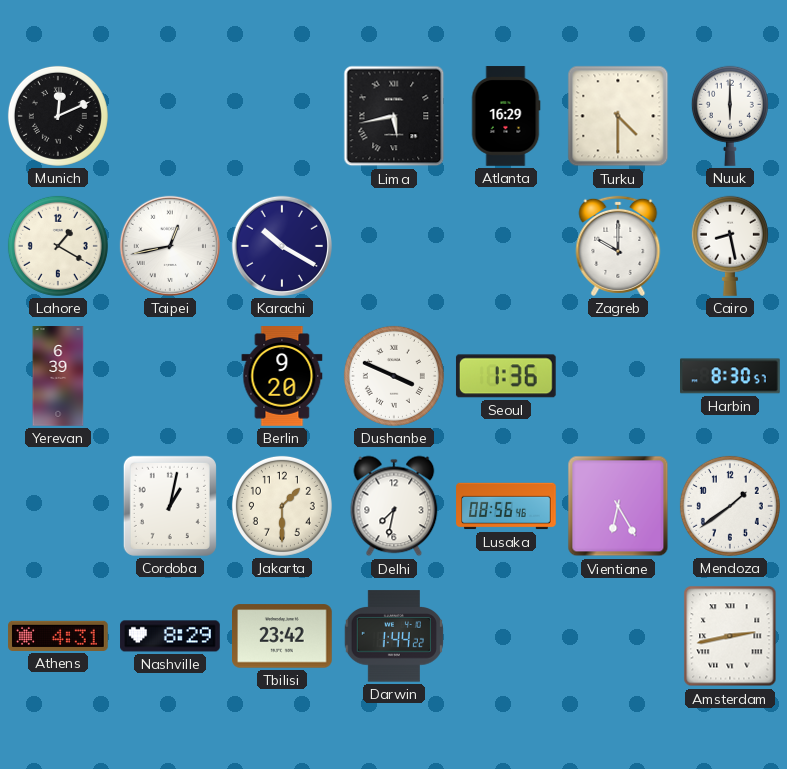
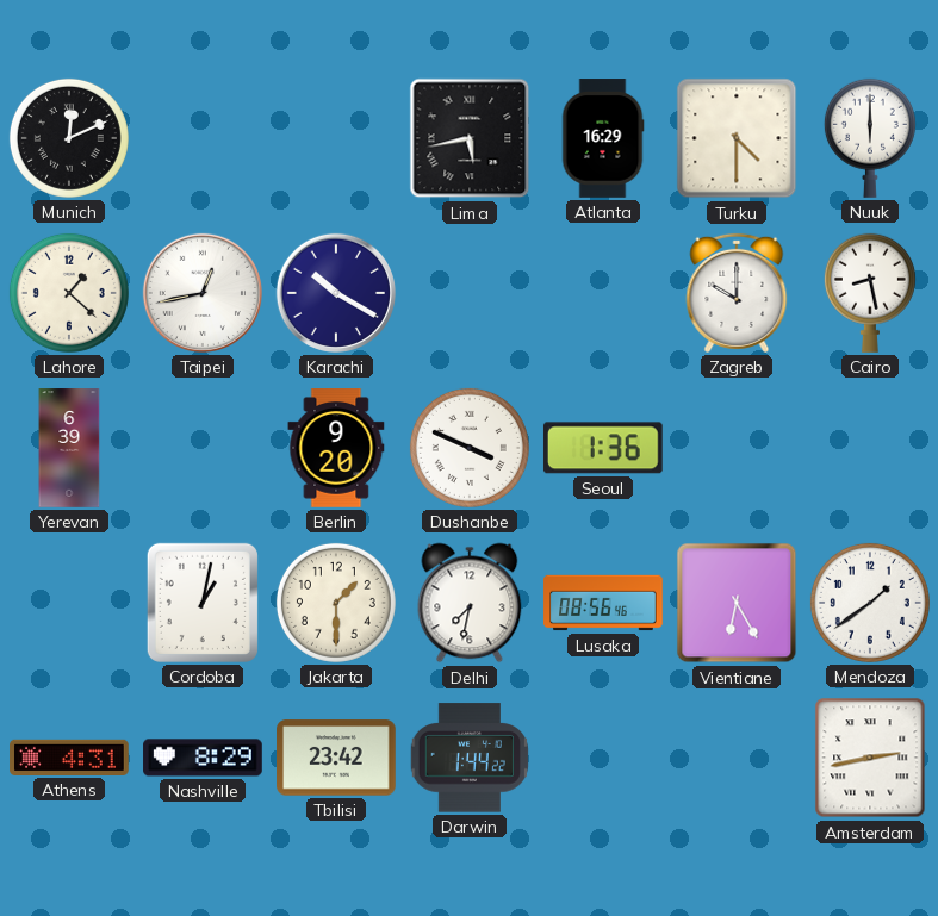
Lahore: 1:20 -> 1:22 (69, 293)
Harbin: 8:30 -> none (731, 376)
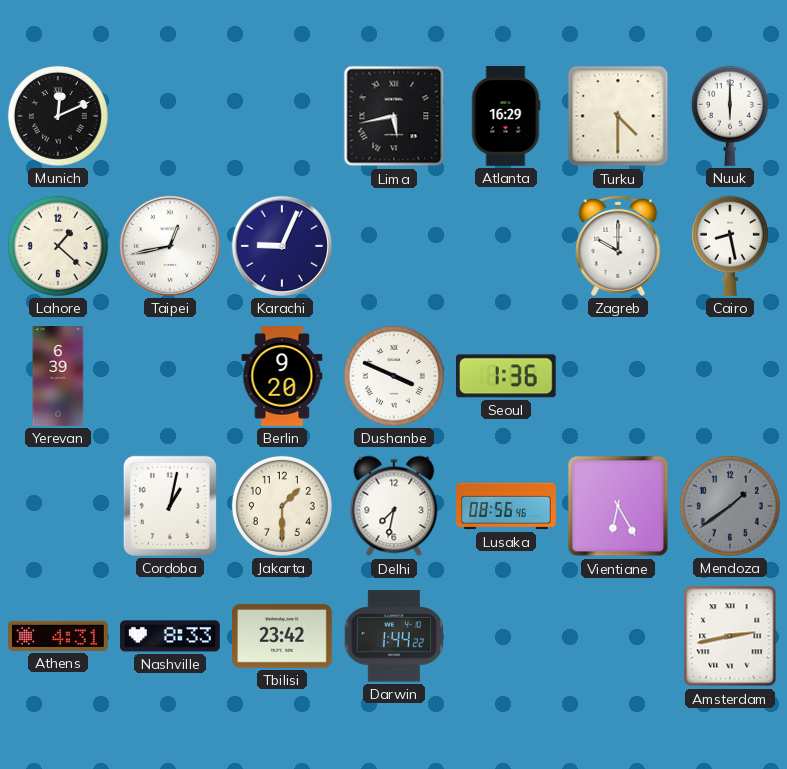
Karachi: 10:20 -> 9:04 (282, 246)
Mendoza dial: white -> grey (730, 506)
Nashville: 8:29 -> 8:33 (170, 636)
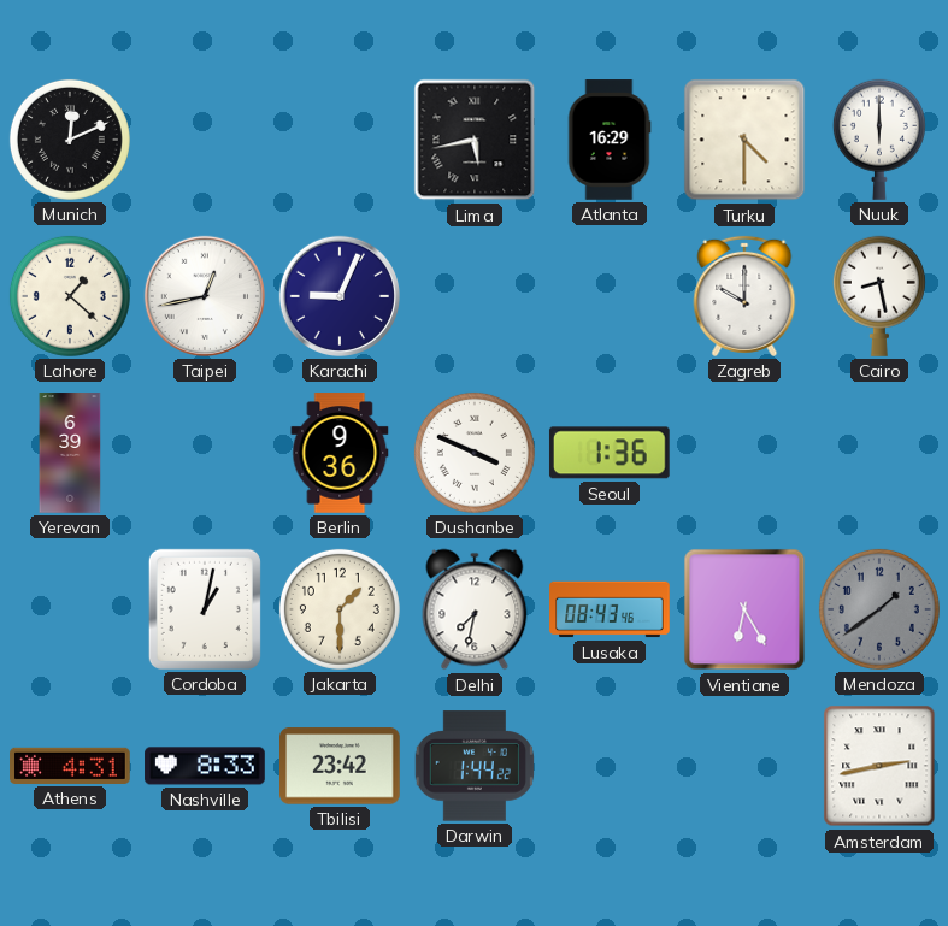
Berlin: 9:20 -> 9:36 (340, 453)
Lusaka: 08:56 -> 08:43 (610, 609)
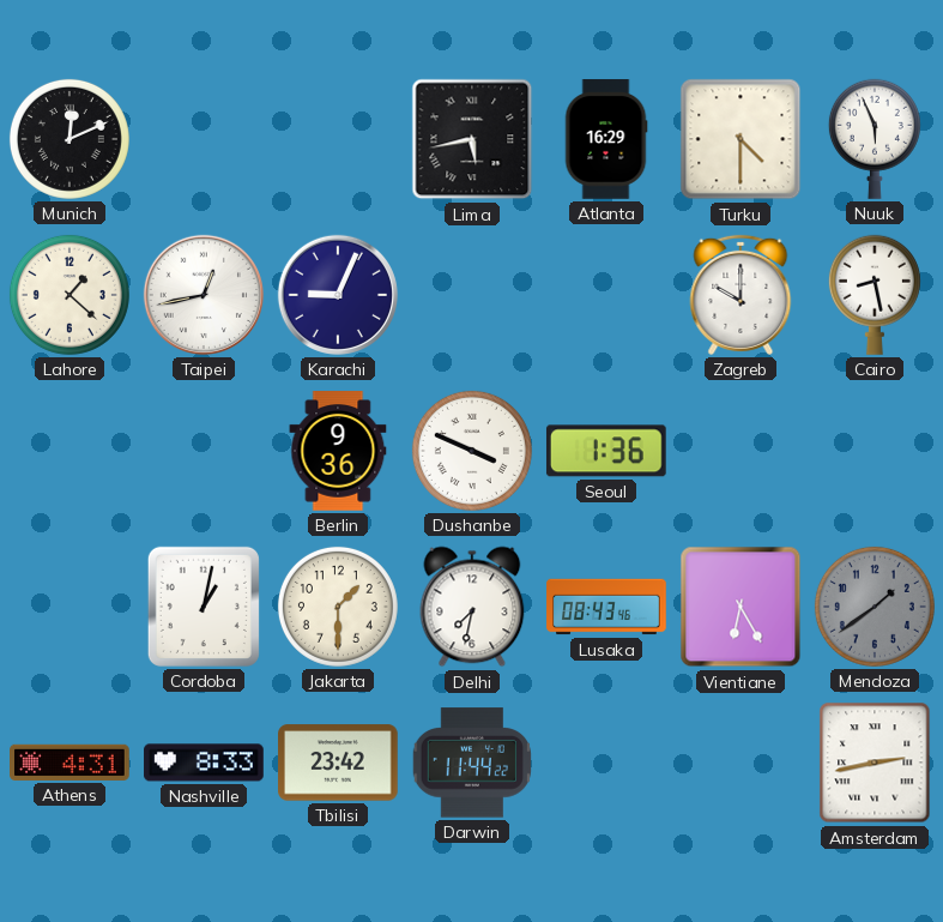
Nuuk: 6:00 -> 5:56 (875, 139)
Yerevan: 6:39 -> none (70, 453)
Darwin: 1:44 -> 11:44 (472, 763)
